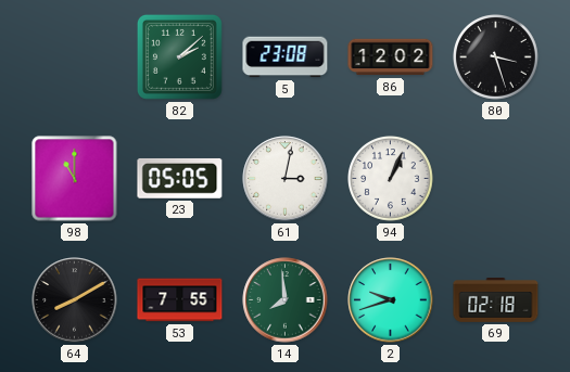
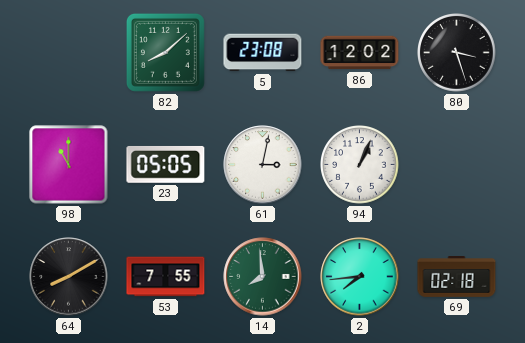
82: 2:08 -> 8:08 (165, 52)
2: 9:42 -> 7:44 (360, 277)
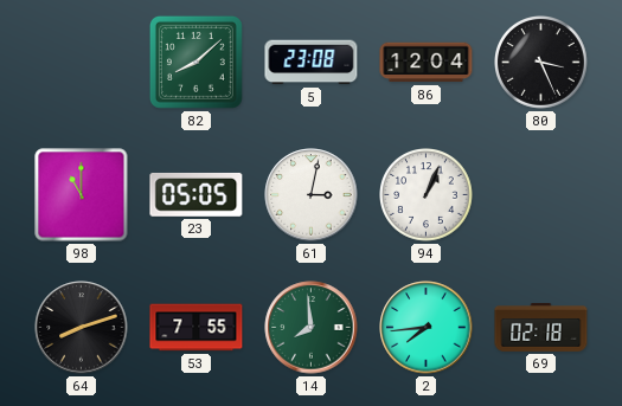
86: 12:02 -> 12:04 (427, 63)
80: 3:27 -> 3:26 (541, 63)
64: 8:10 -> 8:12 (82, 328)
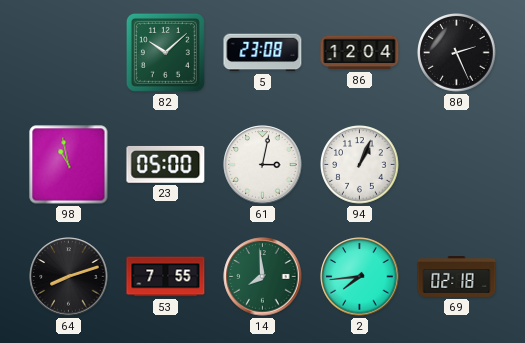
82: 8:08 -> 10:08 (165, 52)
80: 3:26 -> 2:26 (457, 53)
98: 11:00 -> 10:58 (69, 165)
23: 05:05 -> 05:00 (166, 164)
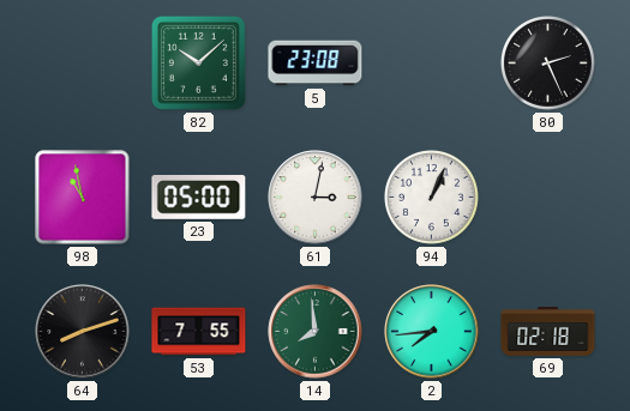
86: 12:04 -> none (360, 53)
